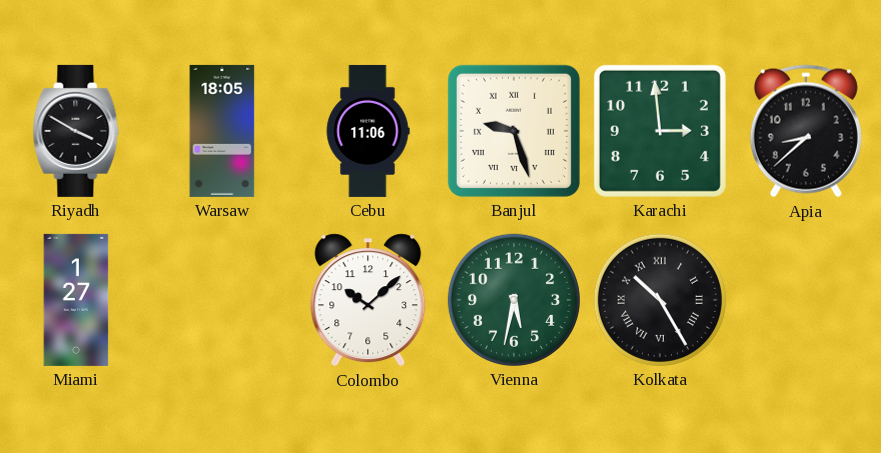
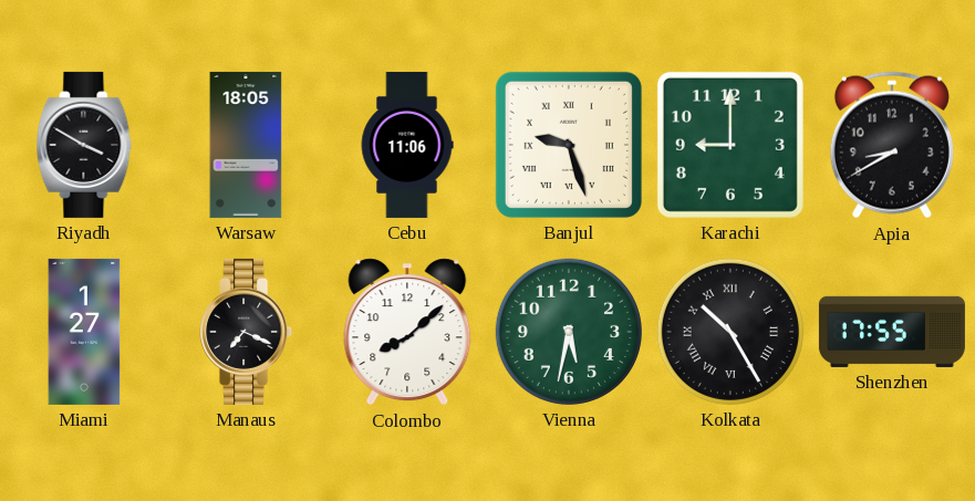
Karachi: 2:59 -> 9:00 (730, 145)
Apia: 8:38 -> 8:40 (892, 145)
Manaus: none -> 7:19 (247, 332)
Colombo: 10:08 -> 8:08 (407, 332)
Shenzhen: none -> 17:55 (892, 332)
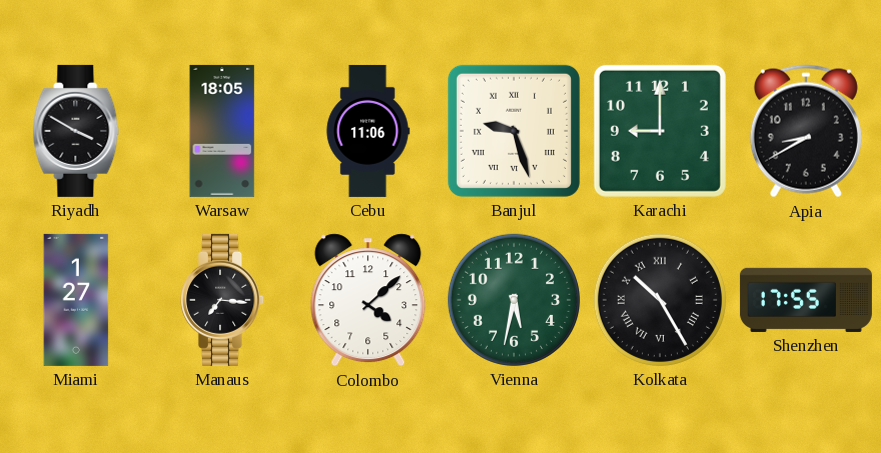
Manaus: 7:19 -> 7:16 (223, 300)
Colombo: 8:08 -> 4:08 (368, 300)
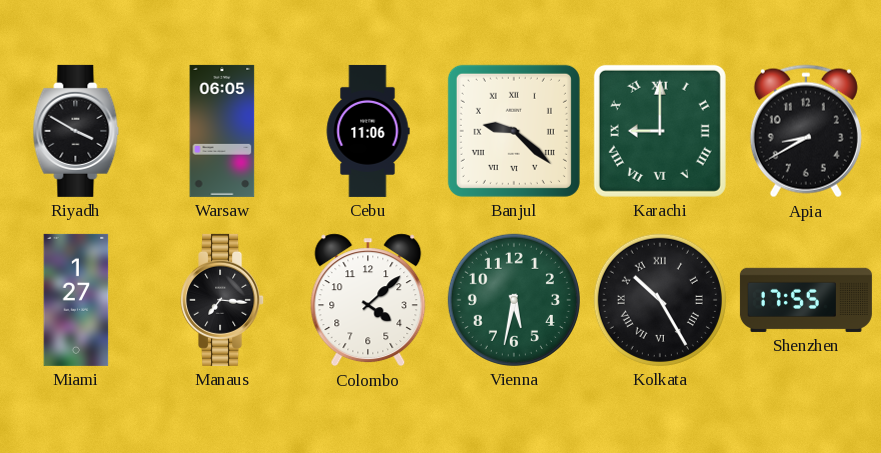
Warsaw: 18:05 -> 06:05 (222, 131)
Banjul: 9:27 -> 9:22 (514, 131)
Karachi numerals: Arabic -> Roman (660, 131)
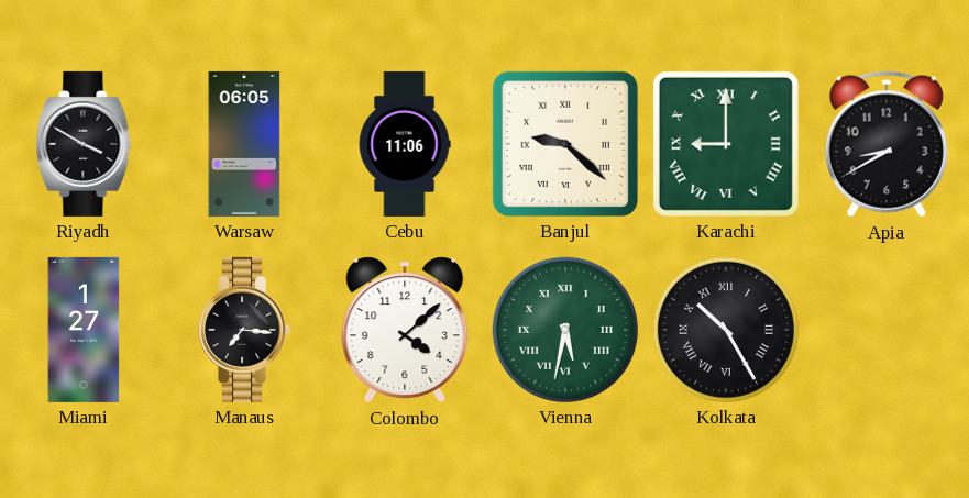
Vienna numerals: Arabic -> Roman (565, 330)
Shenzhen: 17:55 -> none (806, 300)
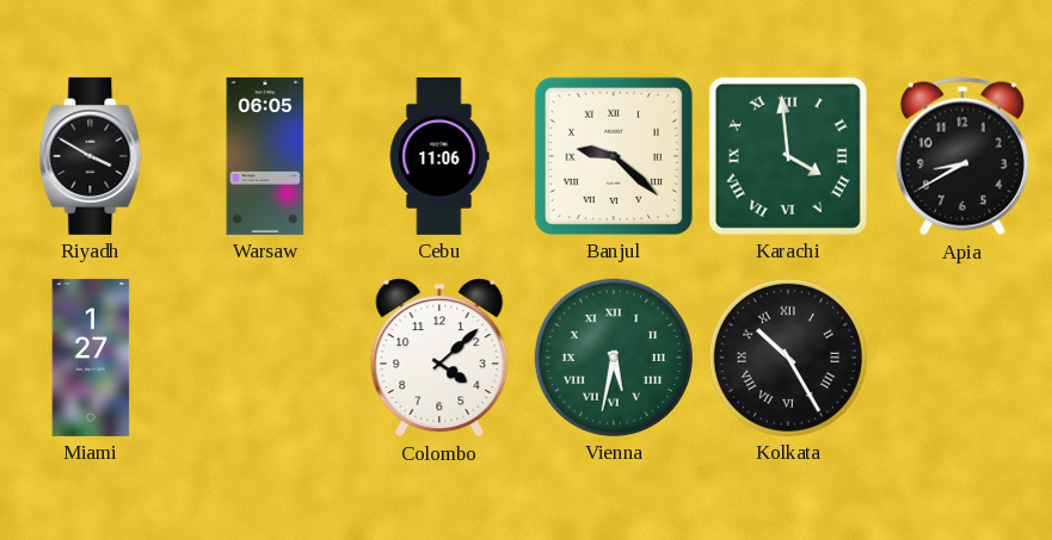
Karachi: 9:00 -> 3:59 (788, 156)
Manaus: 7:16 -> none (245, 330)
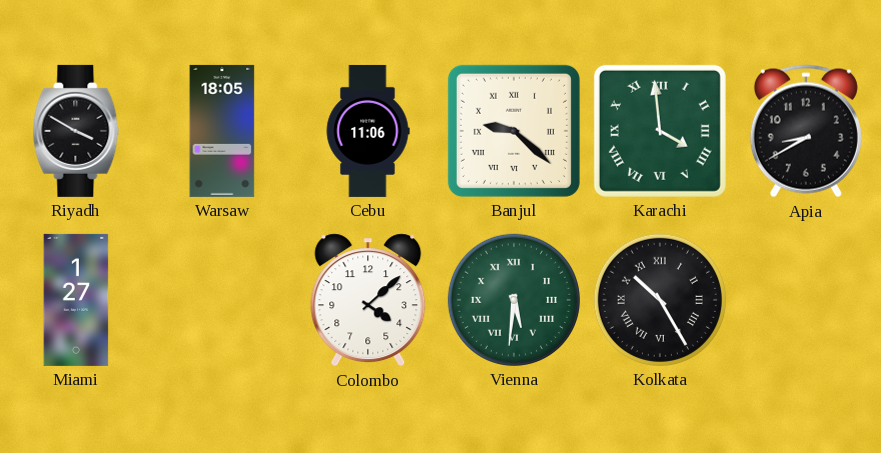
Warsaw: 06:05 -> 18:05 (222, 131)
Vienna: 5:32 -> 5:31 (514, 300)
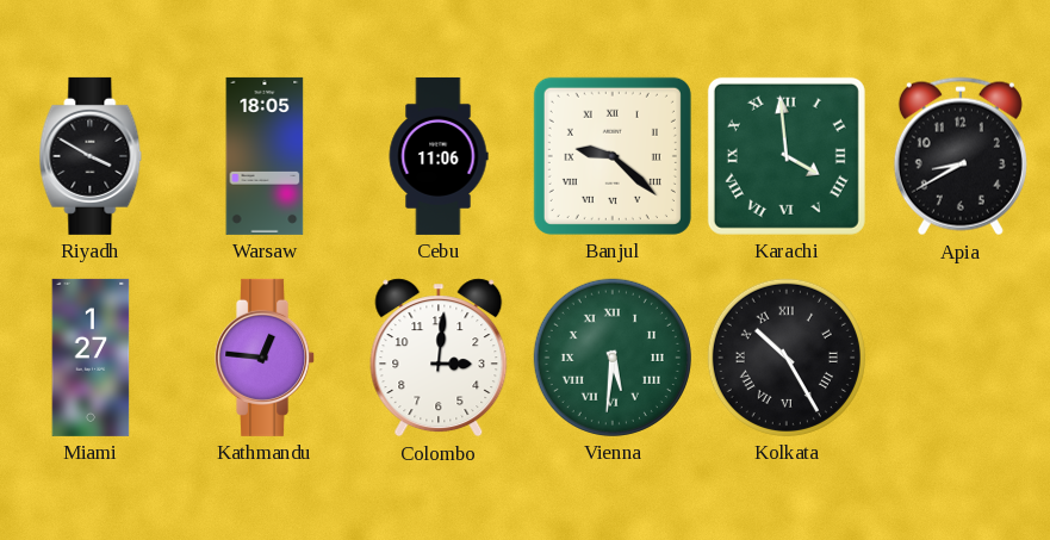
Kathmandu: none -> 12:46 (266, 358)
Colombo: 4:08 -> 3:01 (439, 358)
